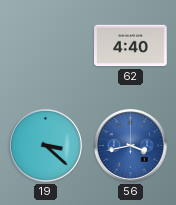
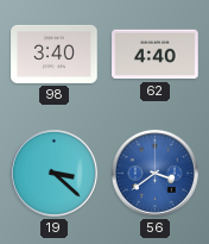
98: none -> 3:40 (55, 54)
56: 3:43 -> 3:39 (154, 173)
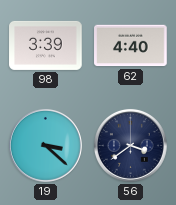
98: 3:40 -> 3:39 (46, 45)
56 dial: blue -> navy (130, 145)
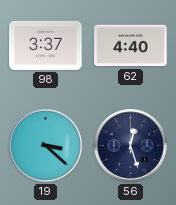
98: 3:39 -> 3:37 (46, 45)
56: 3:39 -> 12:27 (130, 145)
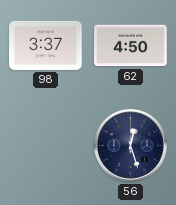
62: 4:40 -> 4:50 (131, 46)
19: 3:22 -> none (45, 145)
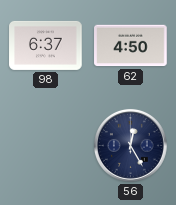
98: 3:37 -> 6:37 (46, 45)
56: 12:27 -> 12:25 (130, 145)
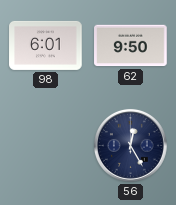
98: 6:37 -> 6:01 (46, 45)
62: 4:50 -> 9:50 (131, 46)
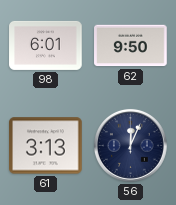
61: none -> 3:13 (46, 146)
56: 12:25 -> 12:04 (130, 145)
